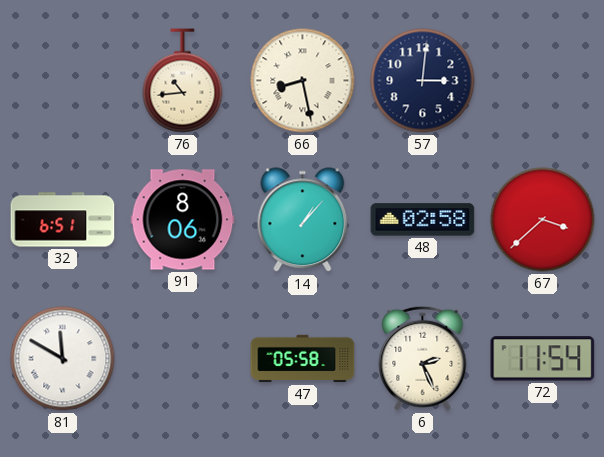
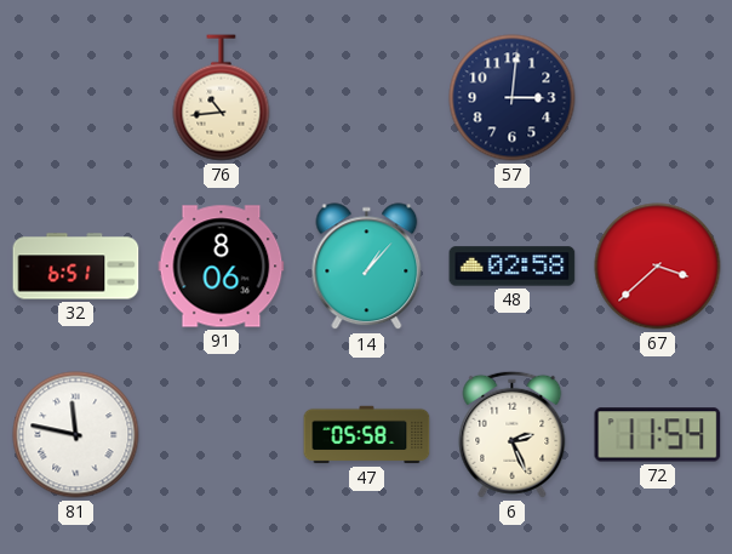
66: 8:28 -> none (303, 81)
81: 11:50 -> 11:47 (76, 435)
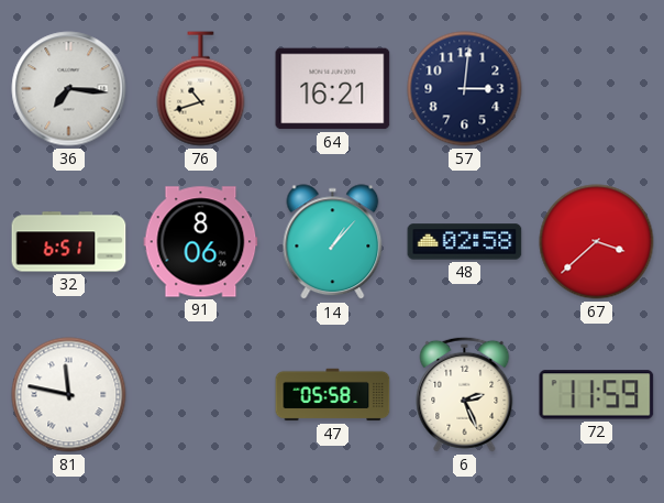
36: none -> 7:16 (69, 89)
76: 10:44 -> 10:42 (201, 89)
64: none -> 16:21 (333, 89)
72: 11:54 -> 11:59 (597, 395)
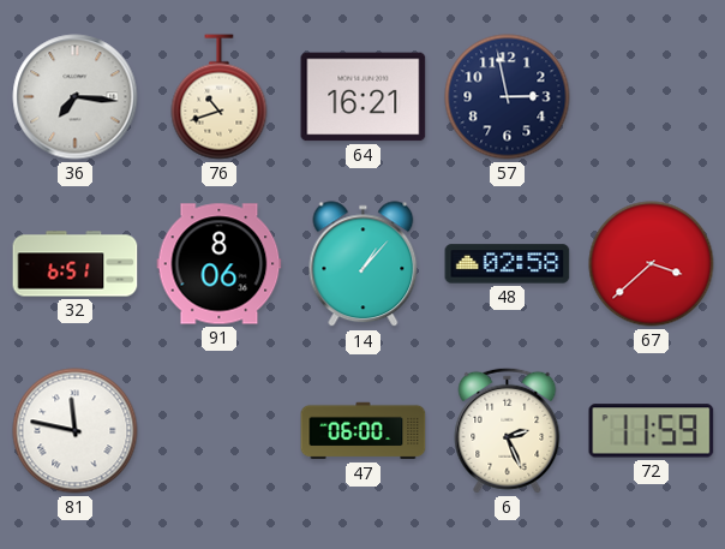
57: 3:01 -> 2:58 (508, 97)
47: 05:58 -> 06:00 (364, 431)
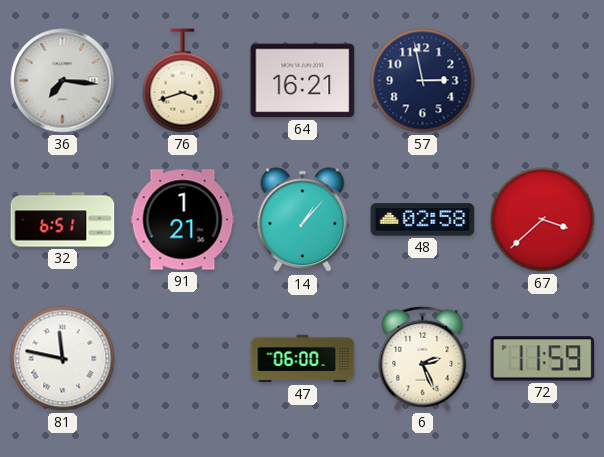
76: 10:42 -> 3:42 (183, 81)
91: 8:06 -> 1:21 (183, 220)
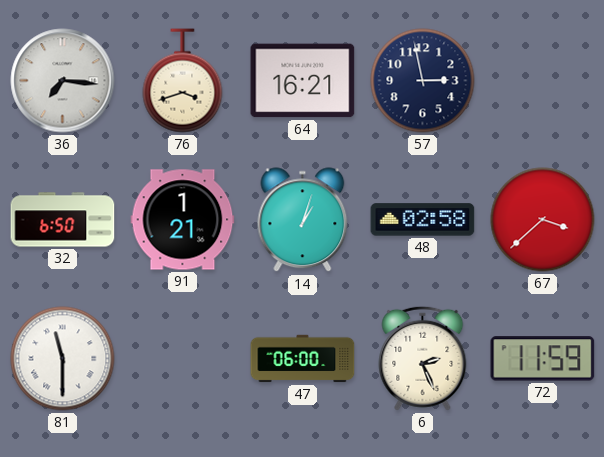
32: 6:51 -> 6:50 (63, 220)
14: 1:07 -> 1:03 (303, 220)
81: 11:47 -> 11:30 (63, 359)
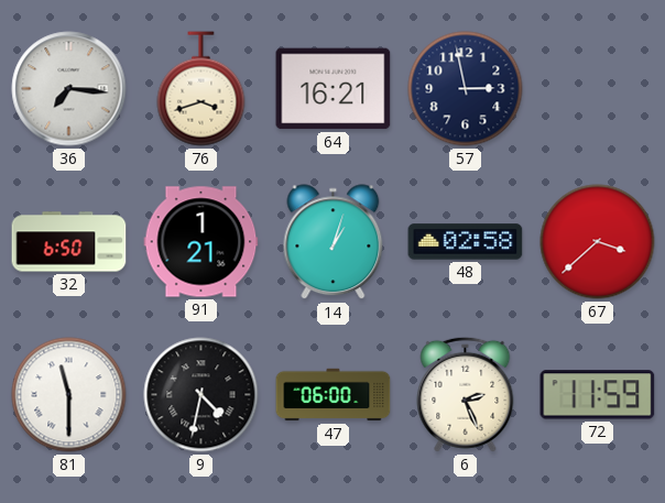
9: none -> 4:32 (201, 395)
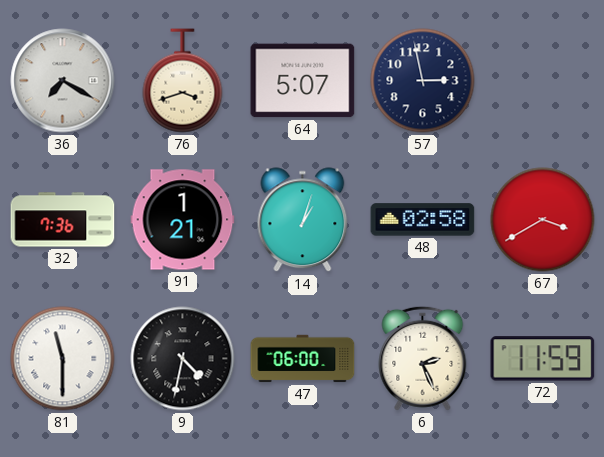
36: 7:16 -> 7:20 (63, 81)
64: 16:21 -> 5:07 (303, 81)
32: 6:50 -> 7:36 (63, 220)
67: 3:38 -> 3:40 (543, 220)
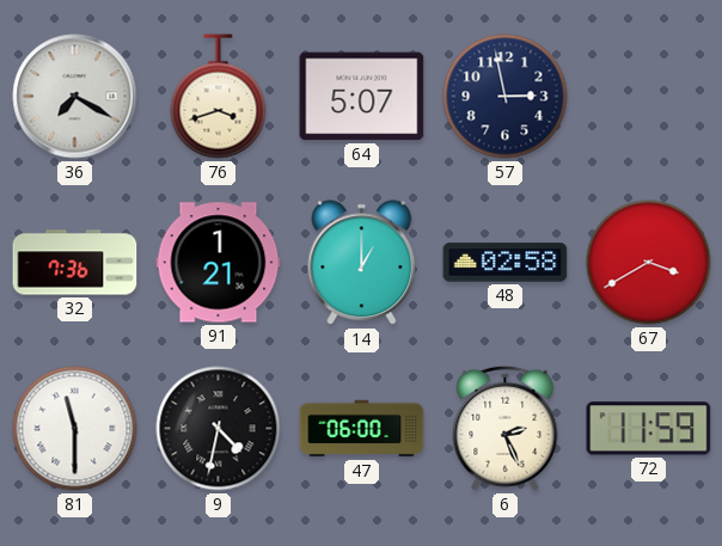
14: 1:03 -> 1:00 (362, 263)
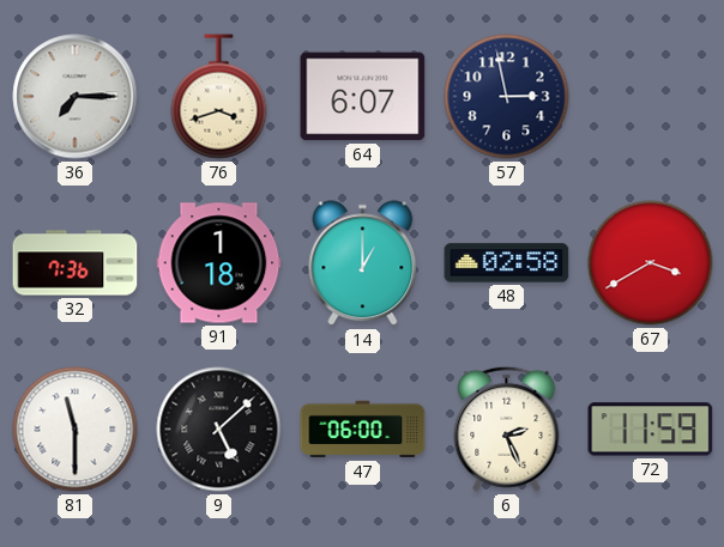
36: 7:20 -> 7:15 (76, 97)
64: 5:07 -> 6:07 (363, 97)
91: 1:21 -> 1:18 (219, 263)
9: 4:32 -> 5:08 (219, 430)
